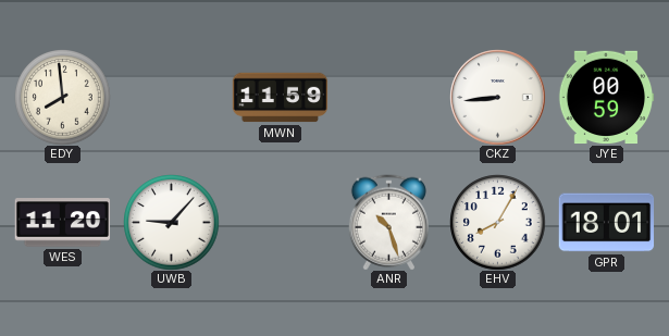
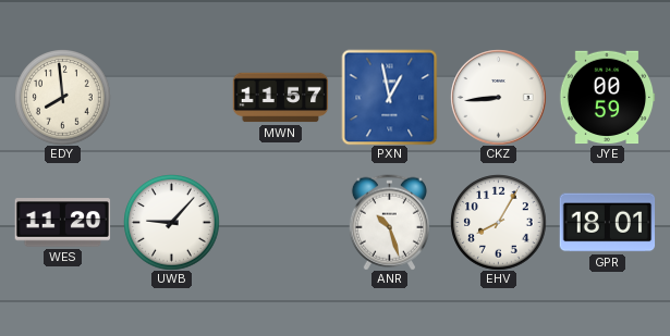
MWN: 11:59 -> 11:57 (280, 98)
PXN: none -> 12:58 (389, 97)
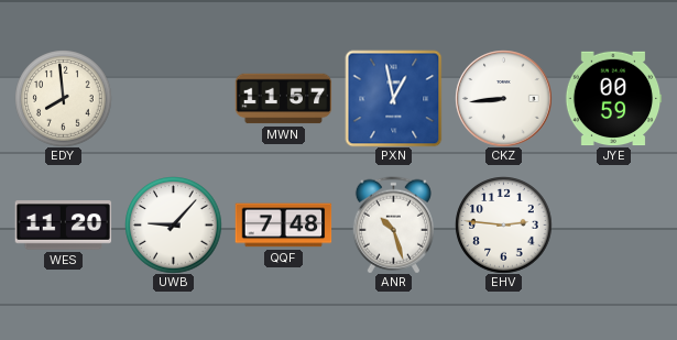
QQF: none -> 7:48 (283, 226)
EHV: 8:05 -> 2:46 (503, 224)
GPR: 18:01 -> none (607, 223)
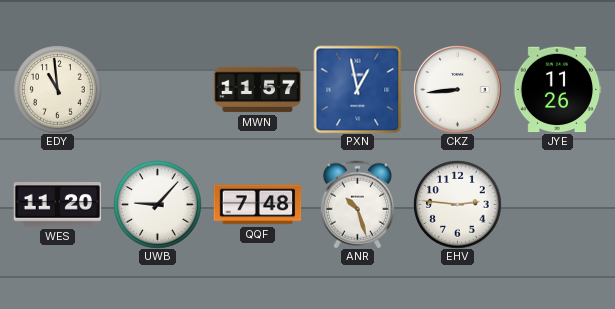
EDY: 7:59 -> 10:59 (57, 89)
JYE: 00:59 -> 11:26 (557, 90)
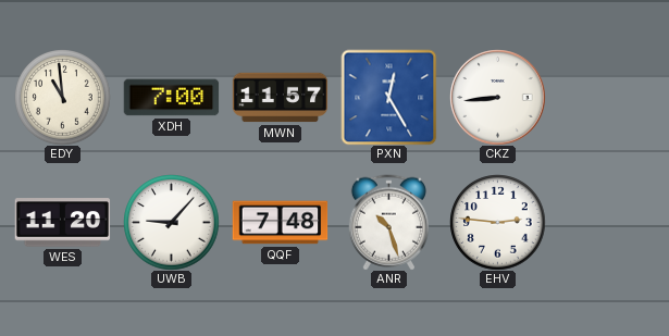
XDH: none -> 7:00 (171, 98)
PXN: 12:58 -> 12:25 (388, 97)
JYE: 11:26 -> none (557, 90)
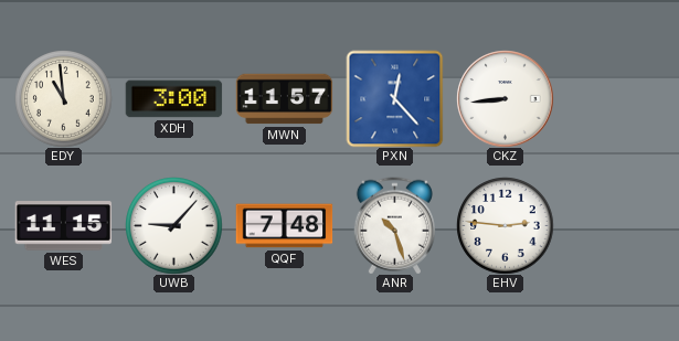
XDH: 7:00 -> 3:00 (173, 99)
PXN: 12:25 -> 12:23 (394, 98)
WES: 11:20 -> 11:15 (63, 226)
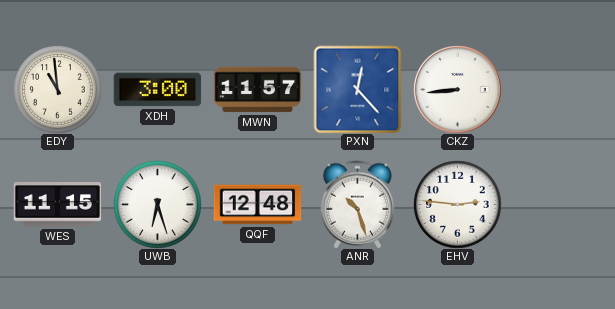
UWB: 9:07 -> 6:27 (157, 204)
QQF: 7:48 -> 12:48 (257, 205)
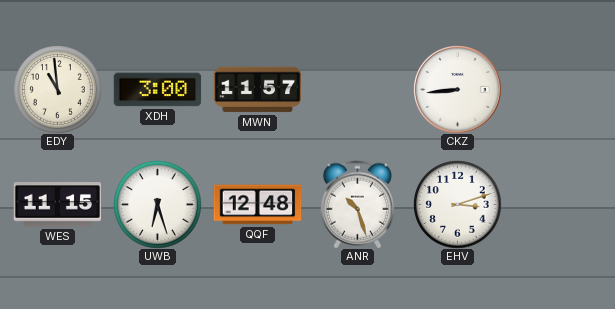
PXN: 12:23 -> none (357, 89)
EHV: 2:46 -> 3:12 (457, 204)
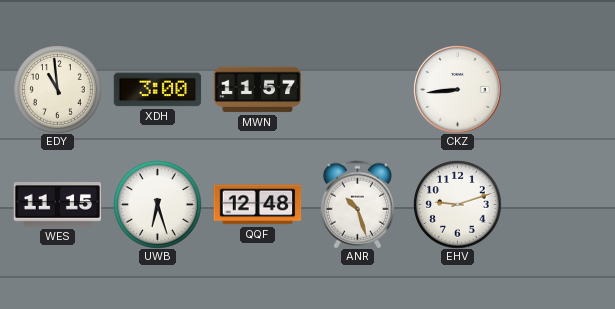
EHV: 3:12 -> 9:12 (457, 204)
